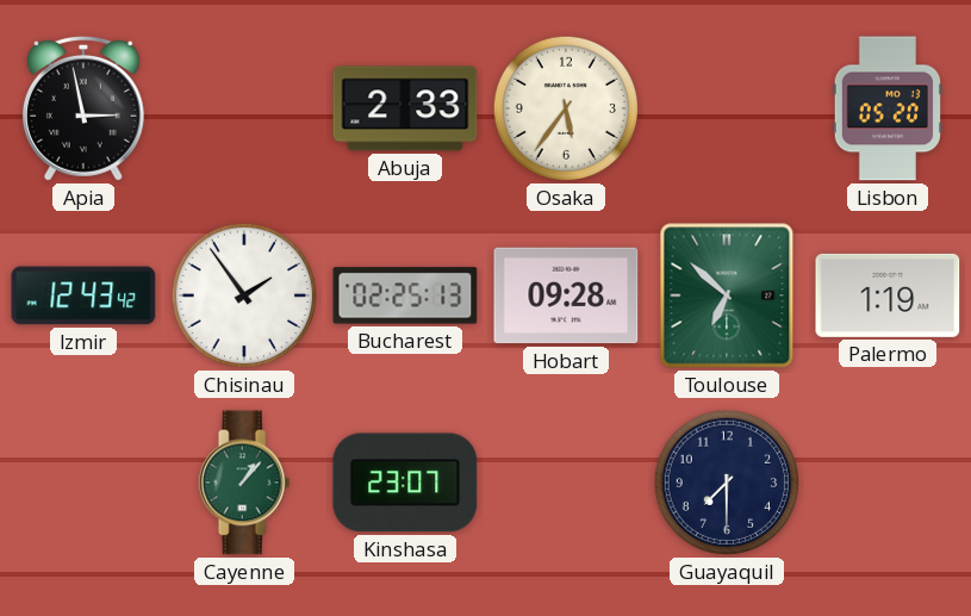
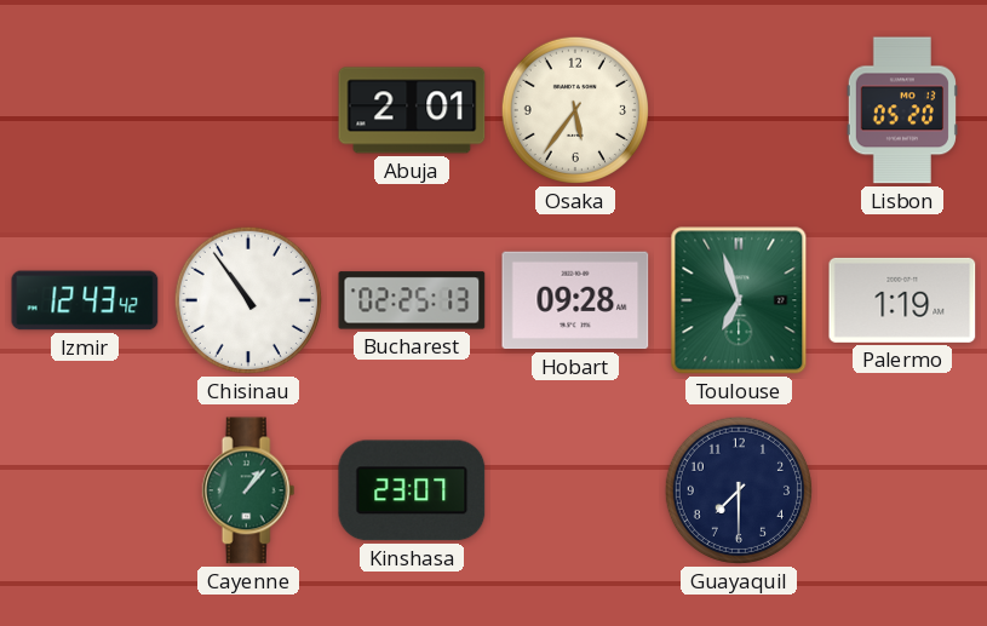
Apia: 2:58 -> none (83, 108)
Abuja: 2:33 -> 2:01 (412, 110)
Chisinau: 1:54 -> 10:54 (248, 300)
Toulouse: 6:52 -> 6:57 (739, 300)
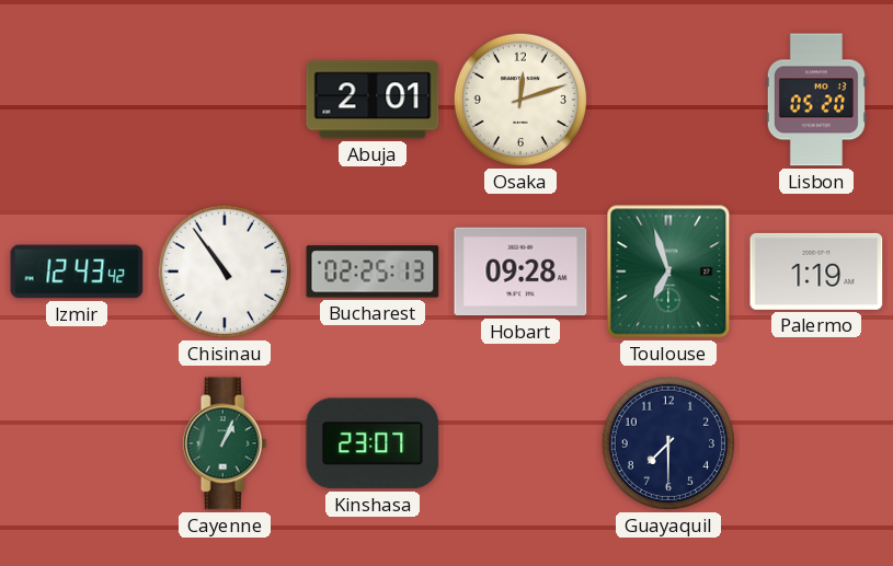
Osaka: 5:36 -> 12:12 (520, 100)
Cayenne: 1:07 -> 1:04 (225, 443)
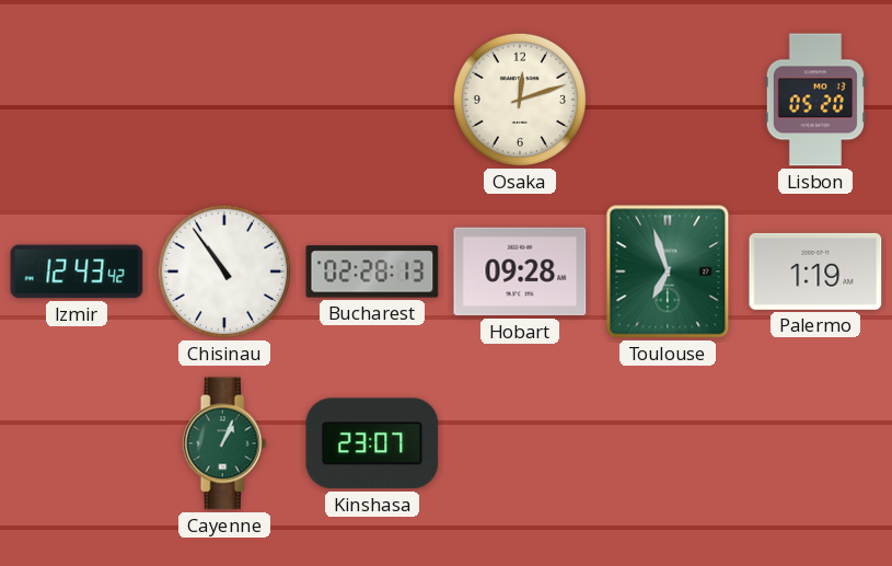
Abuja: 2:01 -> none (373, 100)
Bucharest: 02:25 -> 02:28 (372, 272)
Guayaquil: 7:30 -> none (668, 443)
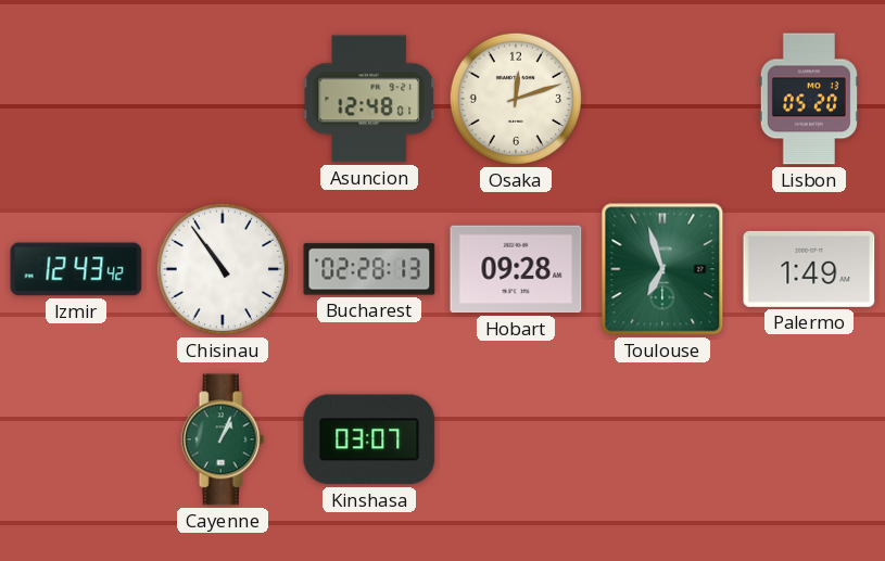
Asuncion: none -> 12:48 (369, 99)
Palermo: 1:19 -> 1:49 (809, 269)
Kinshasa: 23:07 -> 03:07 (369, 439)
